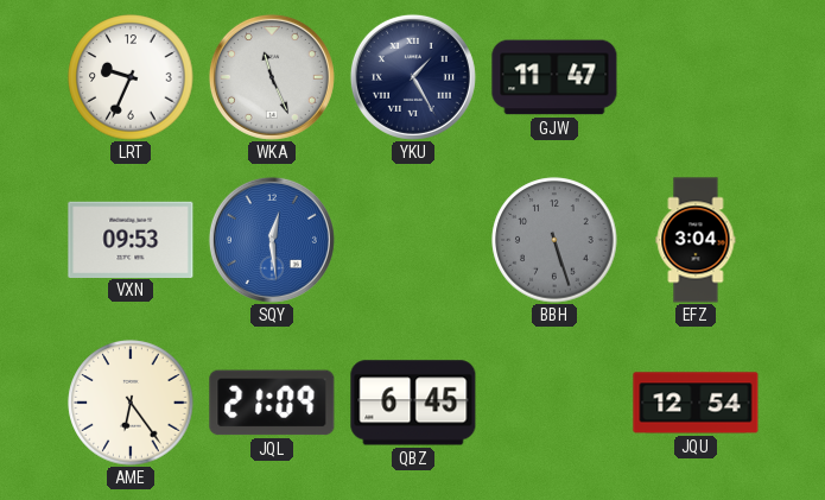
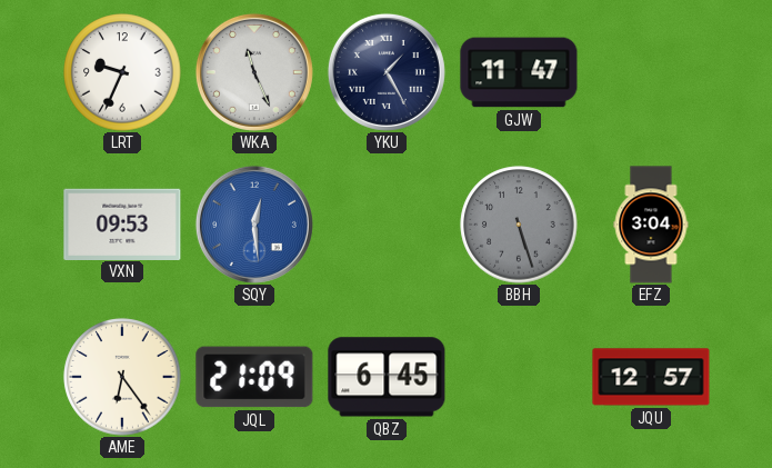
JQU: 12:54 -> 12:57 (651, 377)
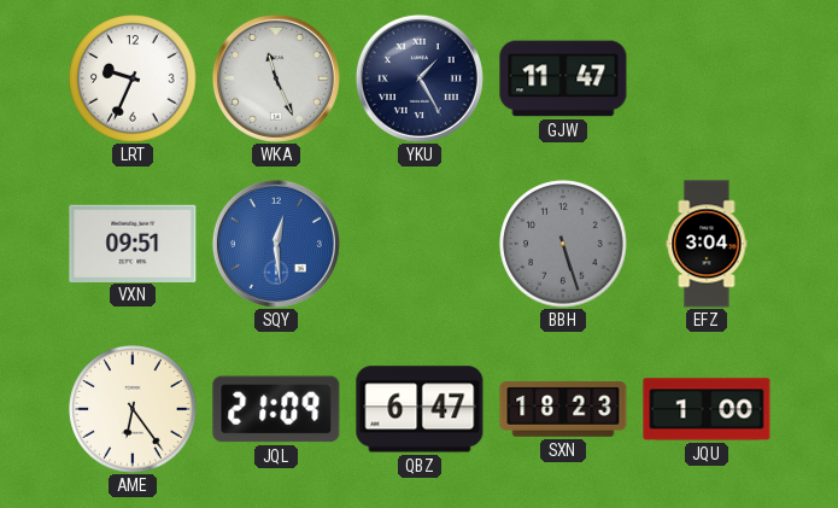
VXN: 09:53 -> 09:51 (133, 243)
QBZ: 6:45 -> 6:47 (420, 409)
SXN: none -> 18:23 (563, 409)
JQU: 12:57 -> 1:00 (707, 409)
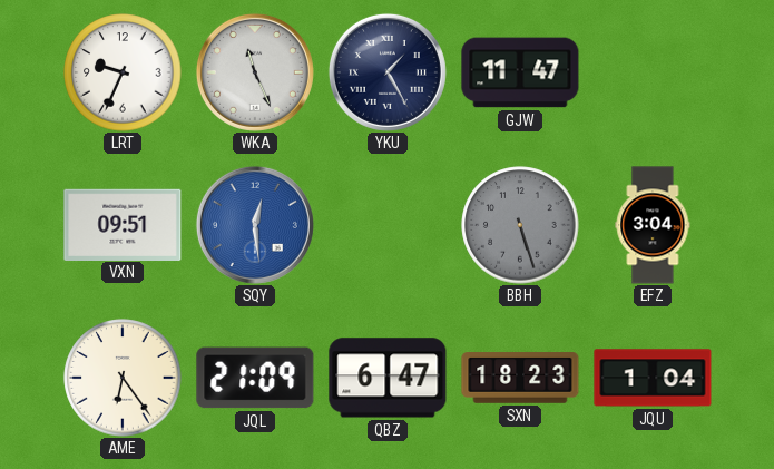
JQU: 1:00 -> 1:04 (653, 378)
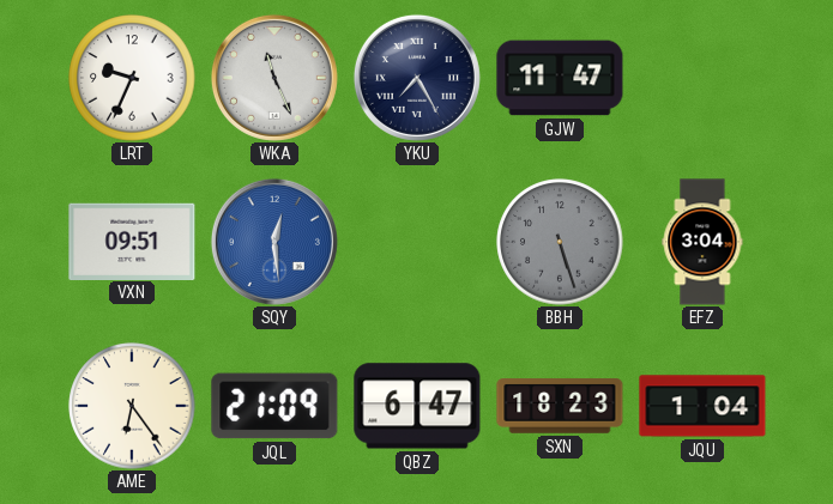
YKU: 1:25 -> 7:25 (417, 78)
